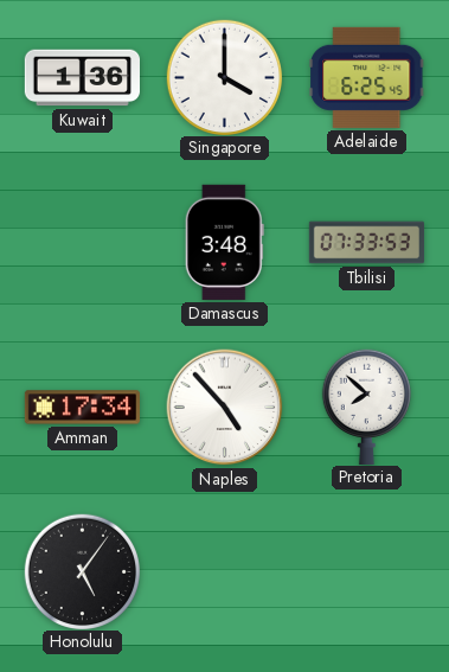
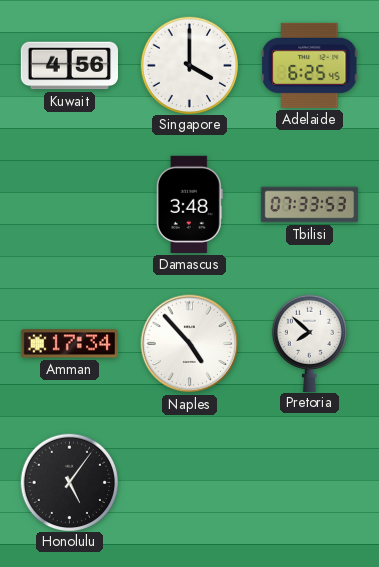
Kuwait: 1:36 -> 4:56 (69, 66)
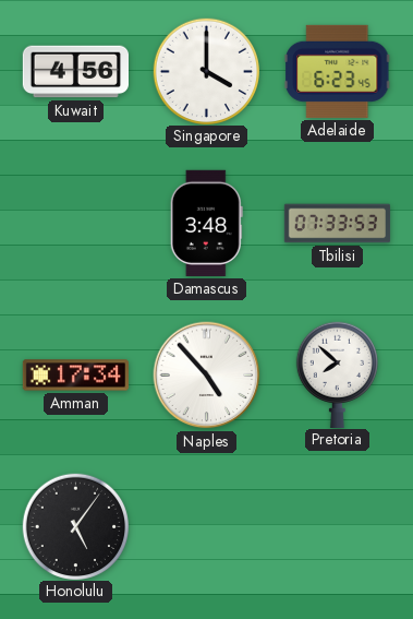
Adelaide: 6:25 -> 6:23 (338, 71)
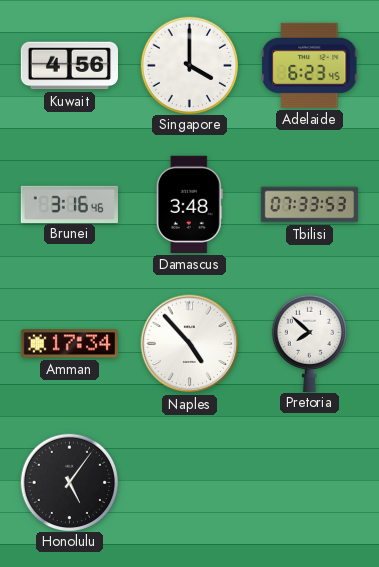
Brunei: none -> 3:16 (69, 204)
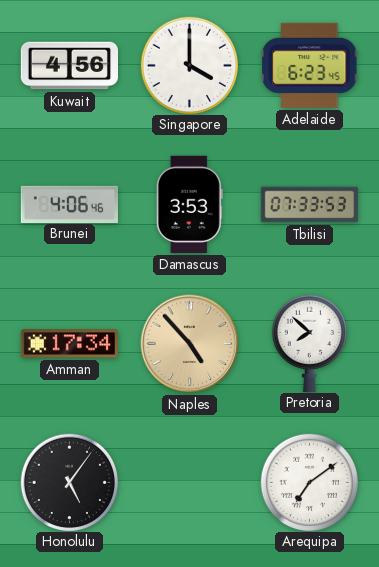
Brunei: 3:16 -> 4:06 (69, 204)
Damascus: 3:48 -> 3:53 (189, 204)
Naples dial: white -> champagne (190, 344)
Arequipa: none -> 7:09 (309, 482)
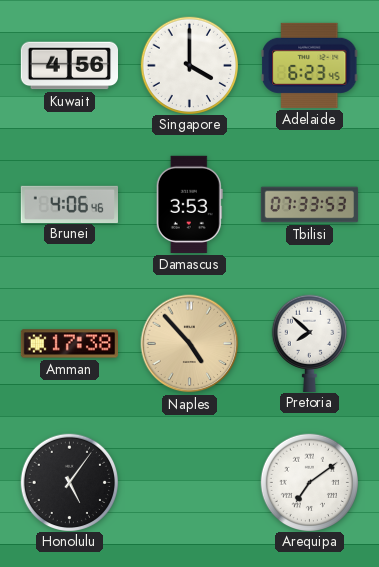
Amman: 17:34 -> 17:38 (69, 344)
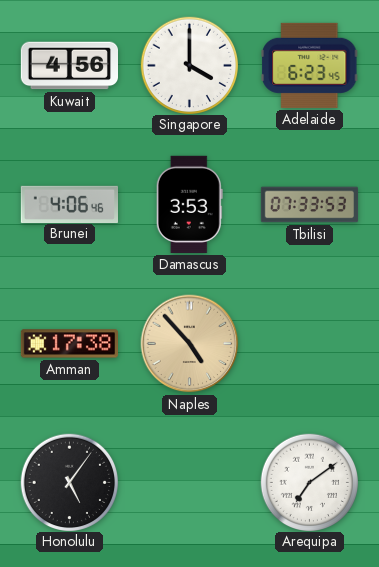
Pretoria: 7:52 -> none (309, 343)
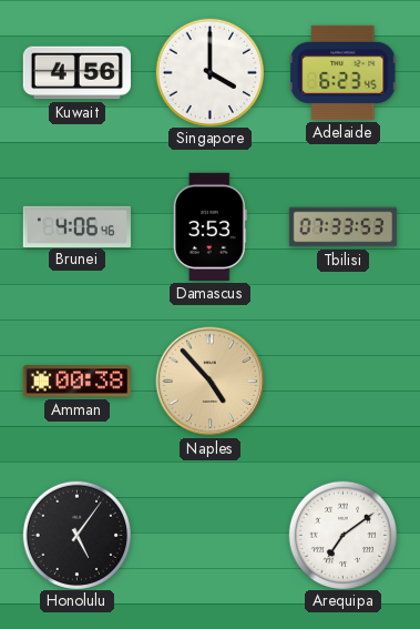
Amman: 17:38 -> 00:38 (76, 382)
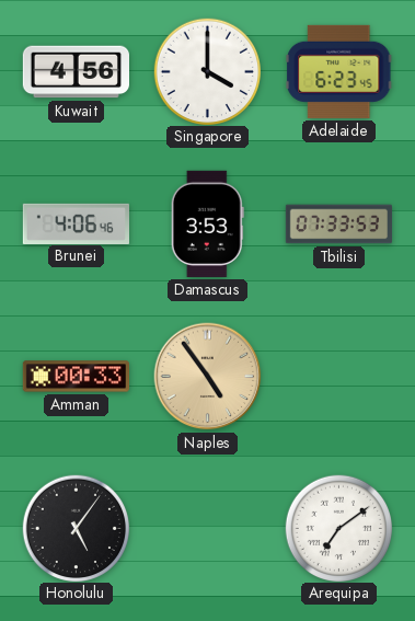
Amman: 00:38 -> 00:33 (76, 377)
Naples: 4:53 -> 4:54 (208, 377)
